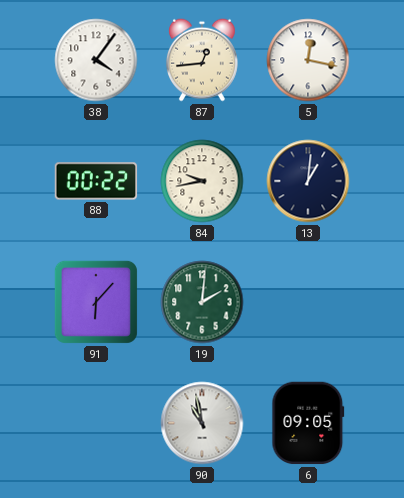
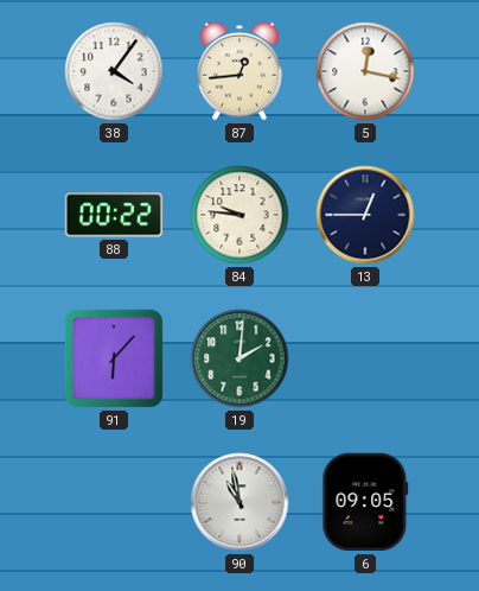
84: 9:43 -> 9:46 (239, 215)
13: 1:01 -> 12:45 (365, 215)
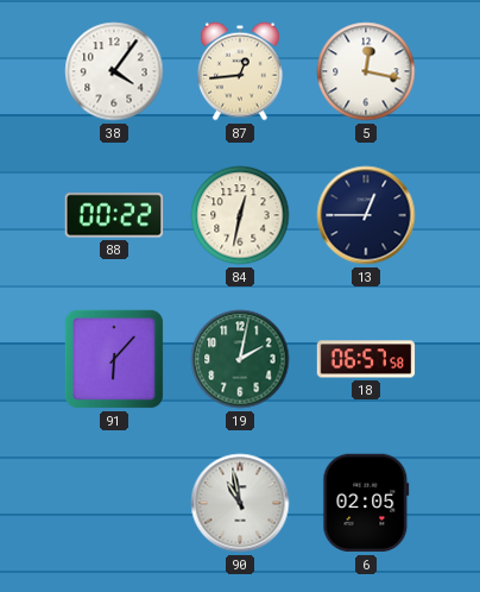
84: 9:46 -> 12:32 (240, 215)
19: 2:01 -> 2:02 (240, 359)
18: none -> 06:57 (366, 359)
6: 09:05 -> 02:05 (366, 503)
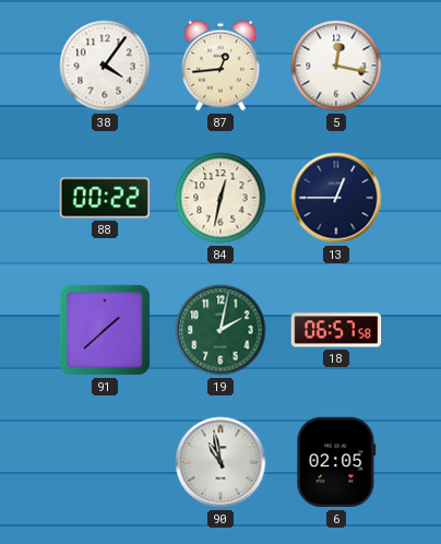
91: 6:07 -> 1:38 (105, 330)
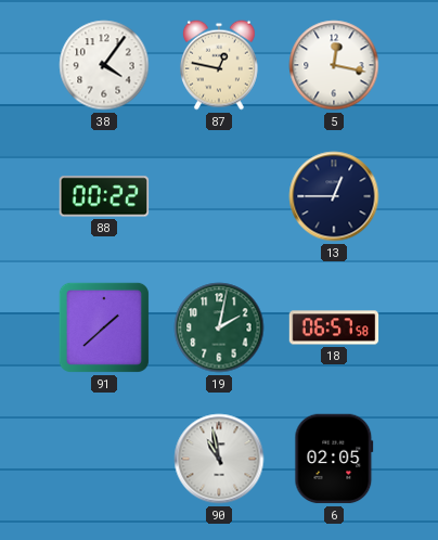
87: 12:44 -> 12:47 (219, 65)
84: 12:32 -> none (221, 198)
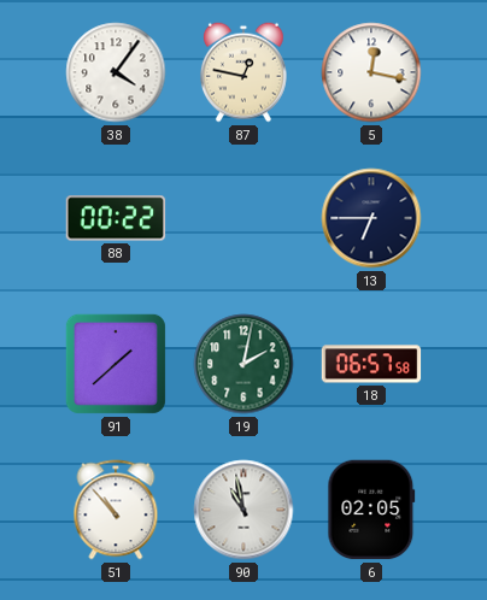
13: 12:45 -> 6:45 (371, 218)
51: none -> 10:53 (116, 510)
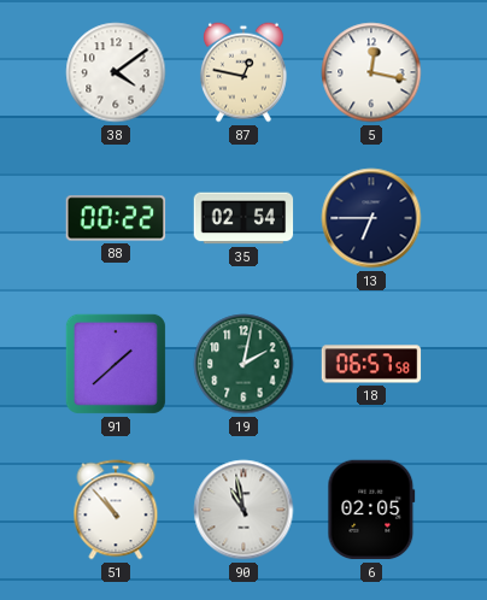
38: 4:06 -> 4:09 (116, 72)
35: none -> 02:54 (243, 218)
